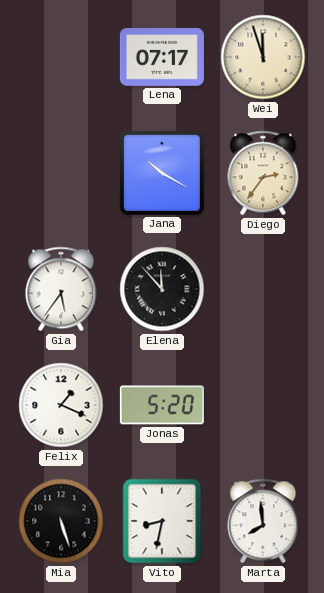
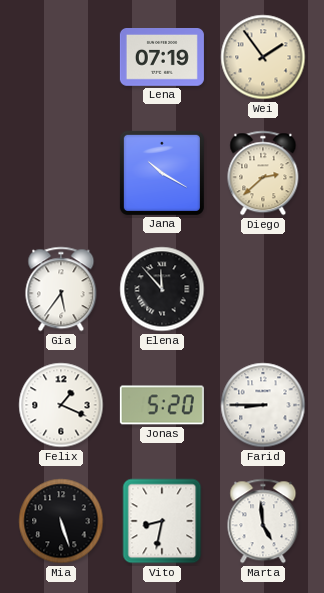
Lena: 07:17 -> 07:19 (162, 58)
Wei: 11:57 -> 1:54 (263, 57)
Diego: 2:36 -> 2:38 (263, 173)
Farid: none -> 8:45 (263, 405)
Marta: 7:59 -> 4:59 (263, 521)
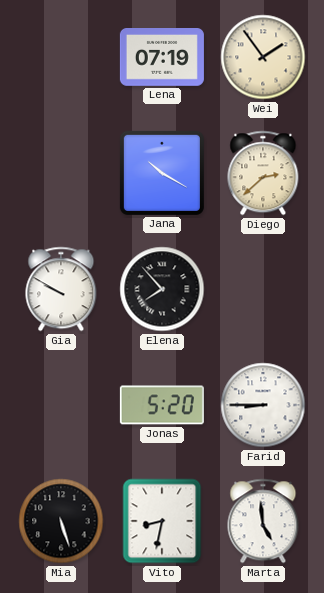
Gia: 5:36 -> 9:50 (61, 289)
Elena: 11:53 -> 7:53 (162, 289)
Felix: 1:19 -> none (61, 405)
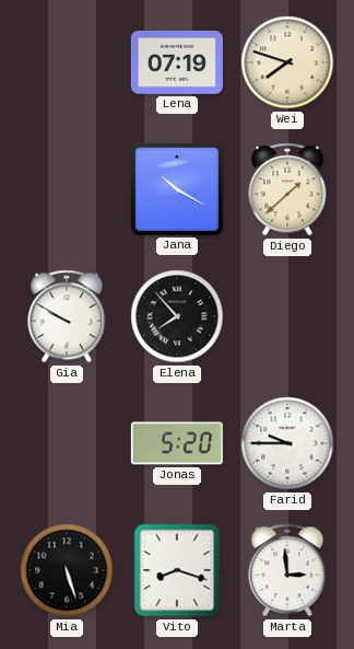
Wei: 1:54 -> 7:48 (287, 62)
Diego: 2:38 -> 1:38 (287, 189)
Farid: 8:45 -> 9:45 (287, 443)
Vito: 8:32 -> 8:18 (177, 570)
Marta: 4:59 -> 2:59 (287, 570)
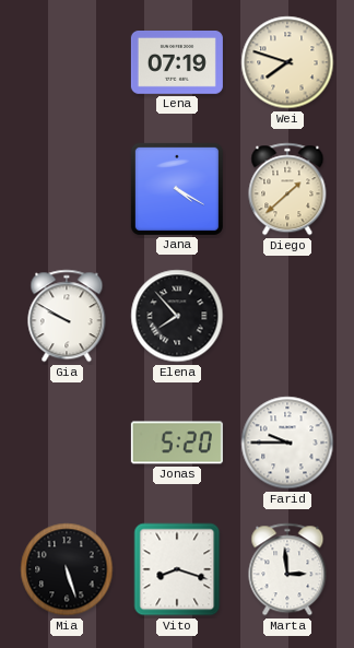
Jana: 10:20 -> 4:20 (177, 189)
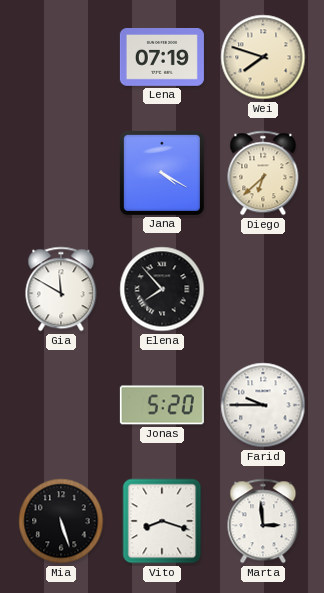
Diego: 1:38 -> 6:38 (263, 173)
Gia: 9:50 -> 11:50 (61, 289)
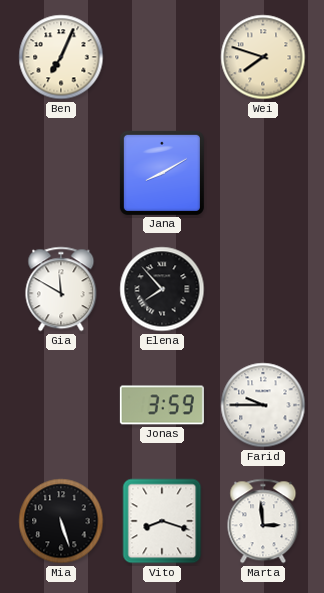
Ben: none -> 7:04 (61, 57)
Lena: 07:19 -> none (162, 58)
Jana: 4:20 -> 8:10 (162, 173)
Diego: 6:38 -> none (263, 173)
Jonas: 5:20 -> 3:59 (162, 405)
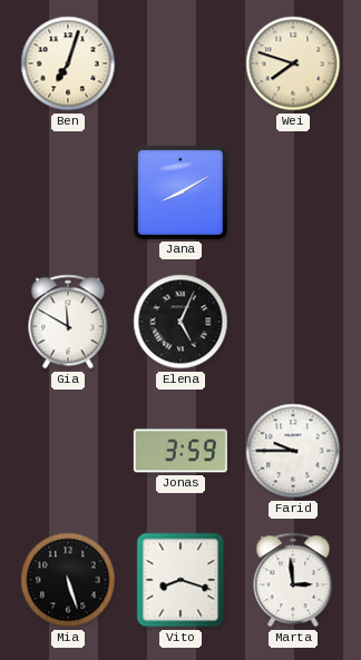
Ben: 7:04 -> 7:03 (68, 63)
Elena: 7:53 -> 5:04 (180, 322)
